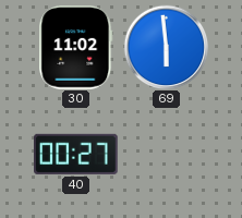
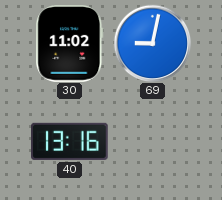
69: 5:59 -> 9:02 (152, 43)
40: 00:27 -> 13:16 (70, 141)
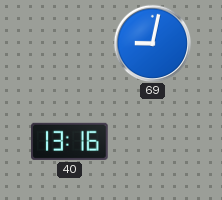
30: 11:02 -> none (70, 44)
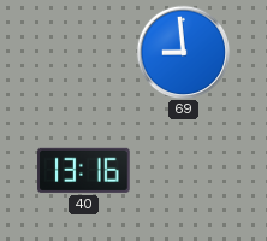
69: 9:02 -> 8:59 (183, 52)
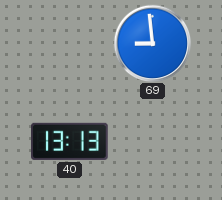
40: 13:16 -> 13:13 (70, 141)
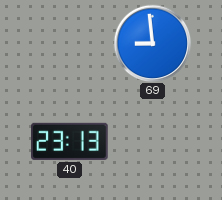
40: 13:13 -> 23:13 (70, 141)
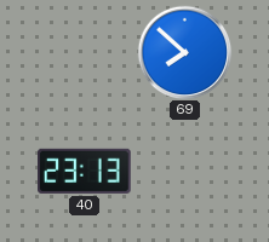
69: 8:59 -> 7:52 (184, 52)
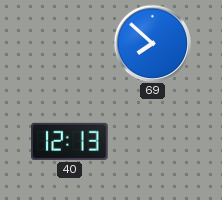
40: 23:13 -> 12:13 (70, 141)
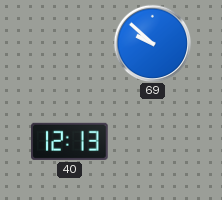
69: 7:52 -> 9:52 (152, 43)
